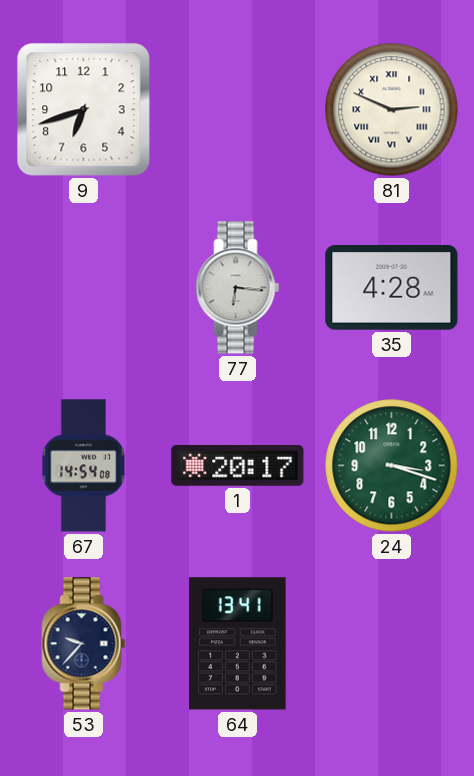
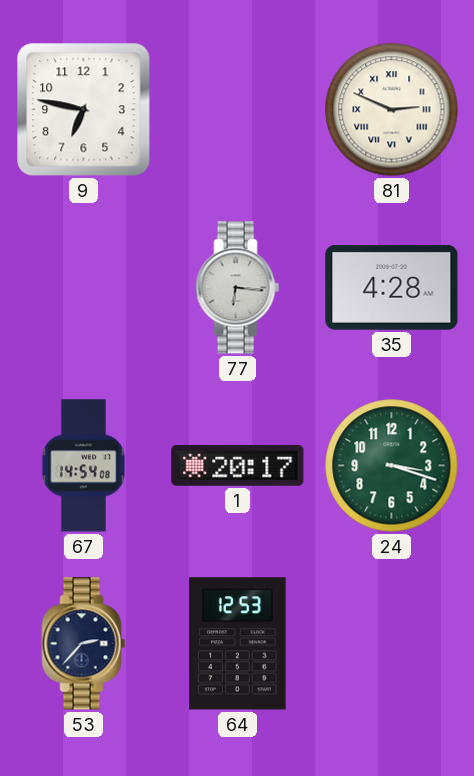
9: 6:42 -> 6:47 (84, 110)
53: 9:37 -> 2:37 (84, 644)
64: 13:41 -> 12:53 (238, 644)
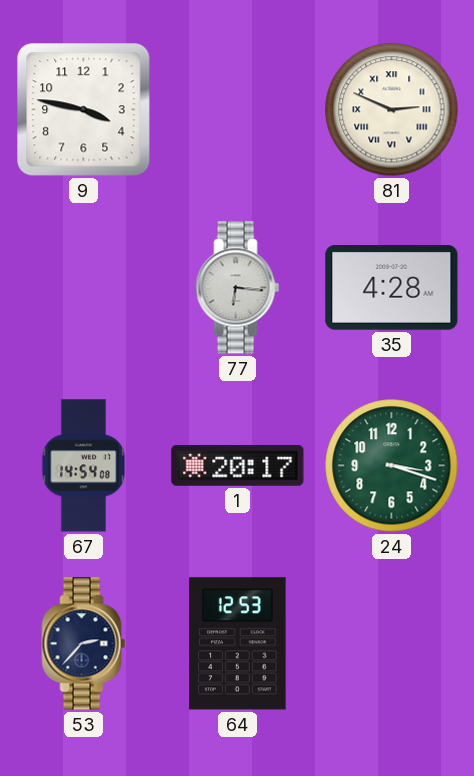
9: 6:47 -> 3:47 (84, 110)
